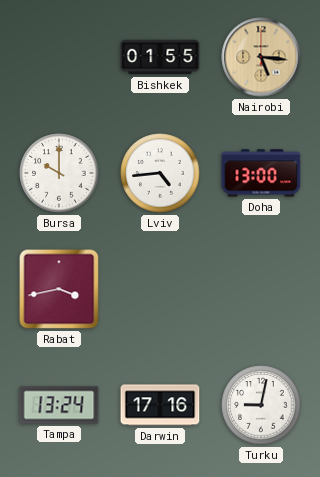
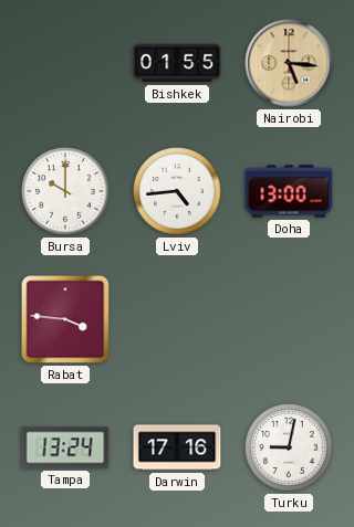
Rabat: 3:43 -> 3:46 (65, 319)
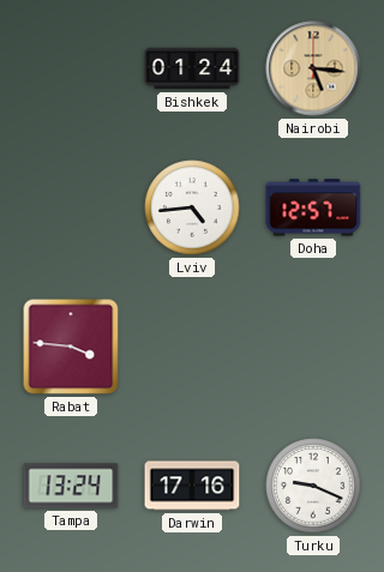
Bishkek: 01:55 -> 01:24 (192, 68)
Bursa: 10:00 -> none (65, 191)
Doha: 13:00 -> 12:57 (313, 207)
Turku: 9:02 -> 9:19 (313, 486)
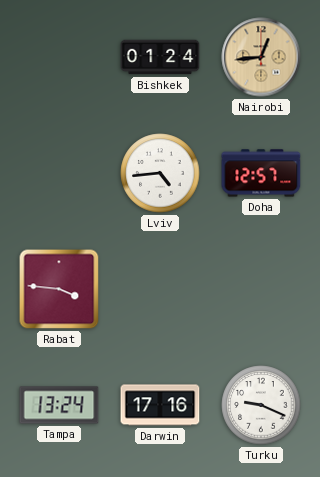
Nairobi: 5:16 -> 12:44 (261, 57)
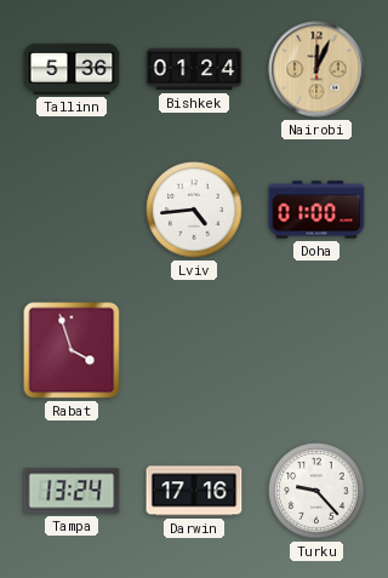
Tallinn: none -> 5:36 (72, 69)
Nairobi: 12:44 -> 12:04 (316, 69)
Doha: 12:57 -> 01:00 (316, 210)
Rabat: 3:46 -> 3:57 (72, 350)
Turku: 9:19 -> 9:23 (316, 491)
